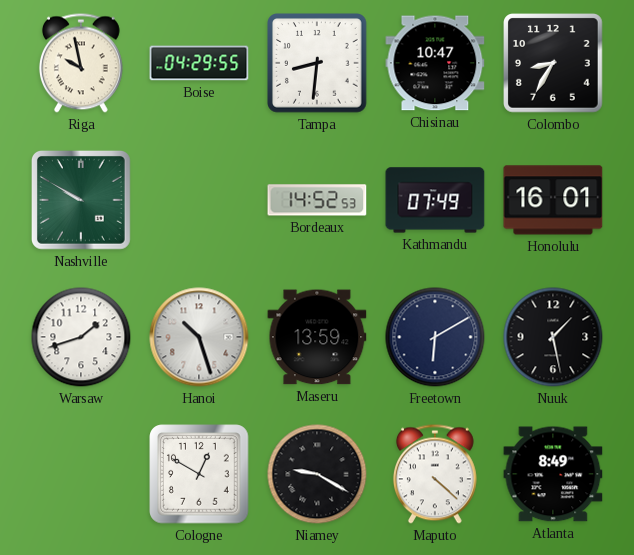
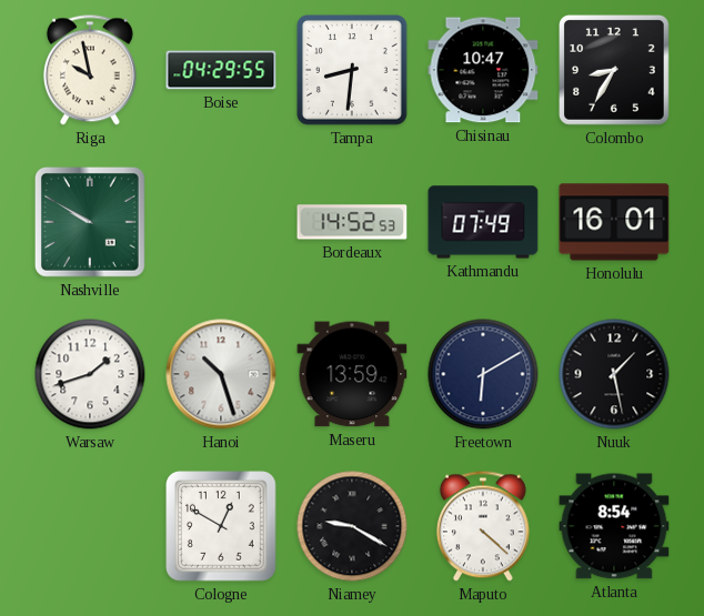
Atlanta: 8:49 -> 8:54 (614, 526)
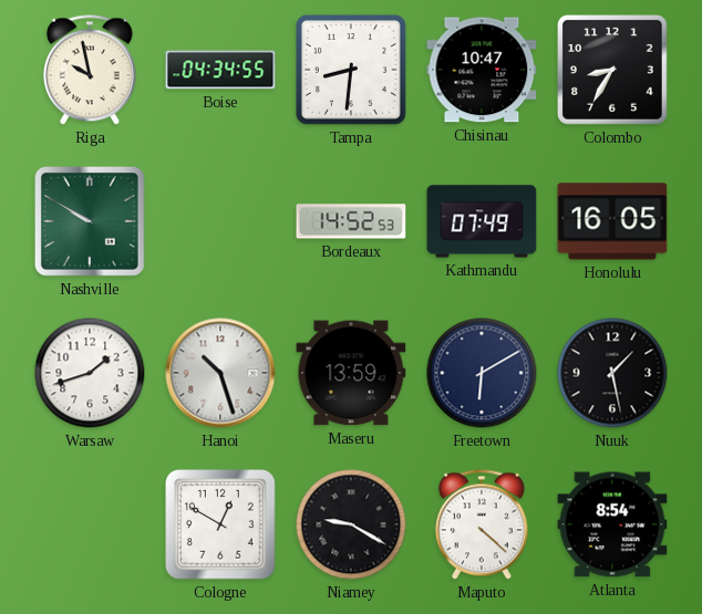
Boise: 04:29 -> 04:34 (220, 70)
Honolulu: 16:01 -> 16:05 (612, 221)
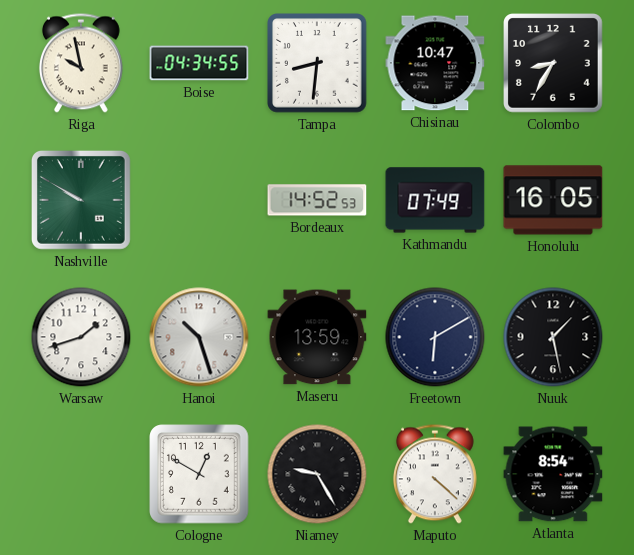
Niamey: 9:20 -> 9:25 (317, 474)
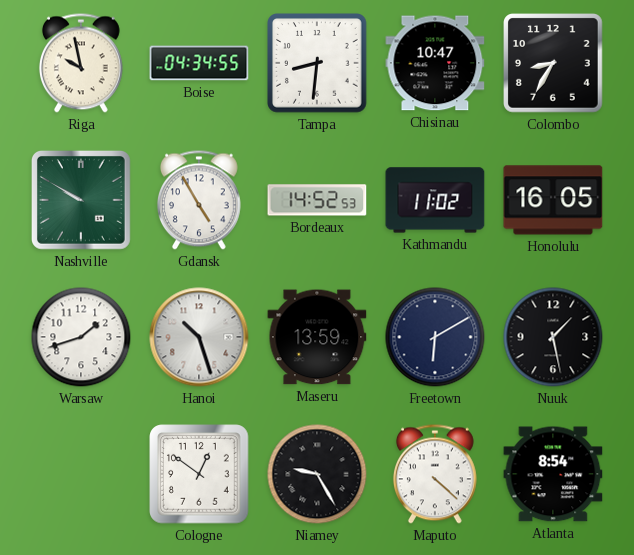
Gdansk: none -> 4:55 (199, 200)
Kathmandu: 07:49 -> 11:02 (435, 200)
Cologne: 12:50 -> 12:51 (199, 474)
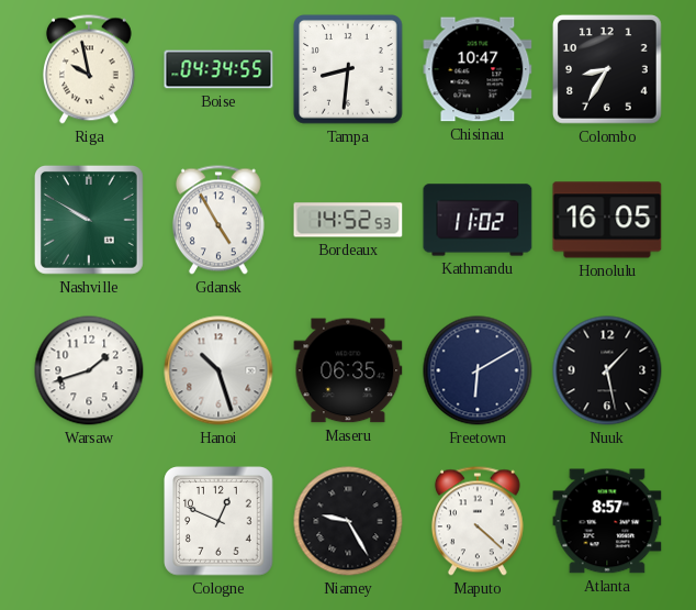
Maseru: 13:59 -> 06:35 (348, 370)
Cologne: 12:51 -> 12:49 (218, 521)
Atlanta: 8:54 -> 8:57 (607, 521)
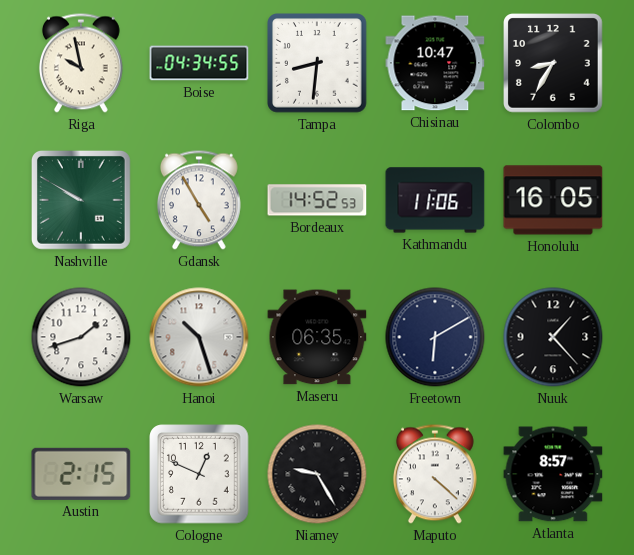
Kathmandu: 11:02 -> 11:06 (435, 200)
Nuuk: 1:28 -> 1:23 (553, 337)
Austin: none -> 2:15 (81, 474)
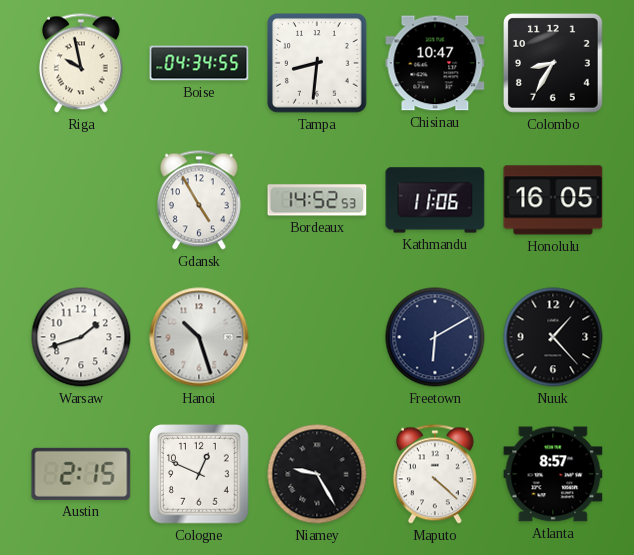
Nashville: 9:50 -> none (81, 200)
Maseru: 06:35 -> none (317, 337)
